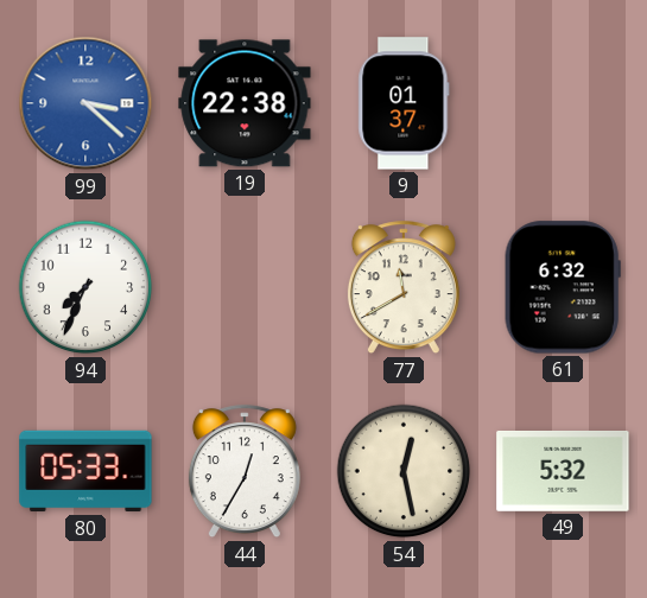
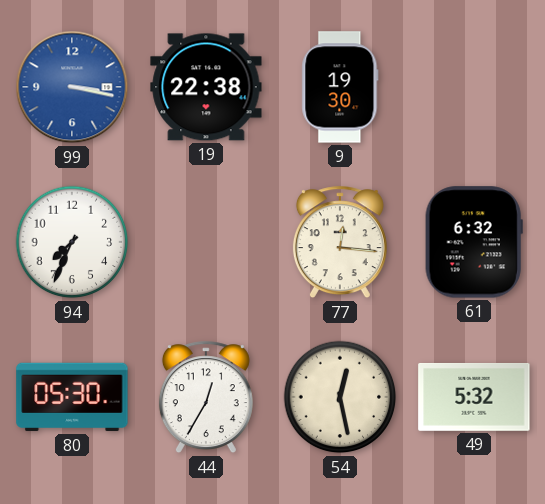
99: 3:22 -> 3:17 (72, 87)
9: 01:37 -> 19:30 (340, 87)
77: 11:40 -> 12:16 (340, 243)
80: 05:33 -> 05:30 (72, 397)
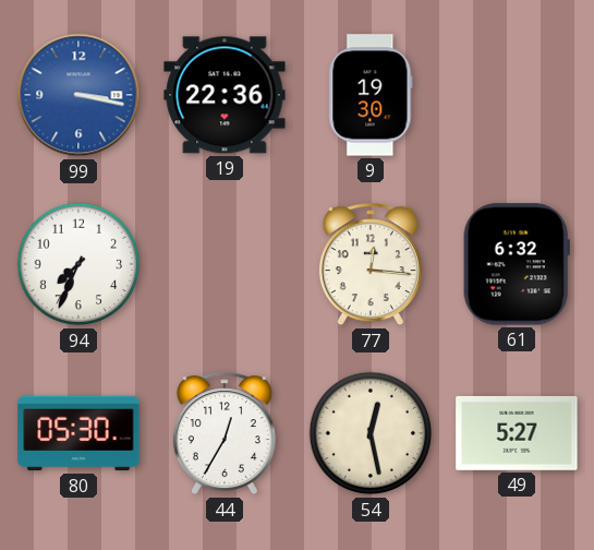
19: 22:38 -> 22:36 (225, 95)
49: 5:32 -> 5:27 (517, 433)
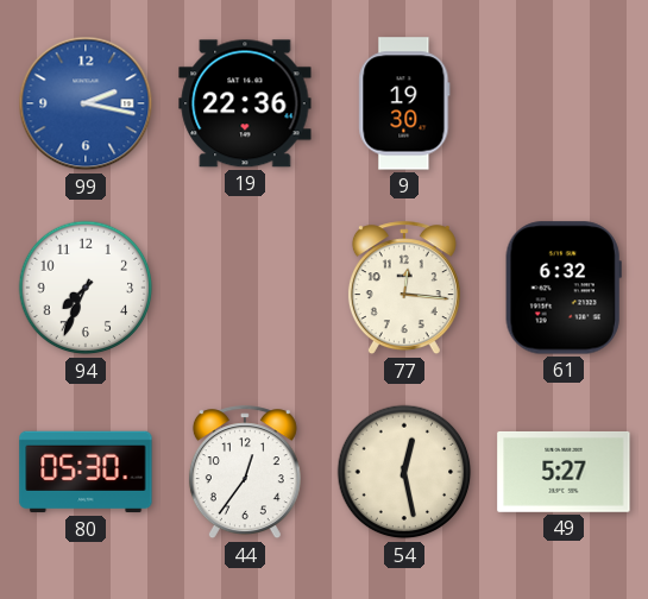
99: 3:17 -> 2:17 (86, 103)
44: 12:35 -> 12:36 (245, 473)
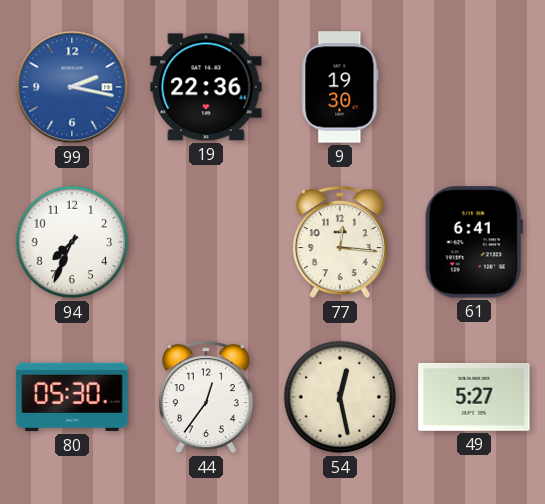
61: 6:32 -> 6:41 (474, 242)
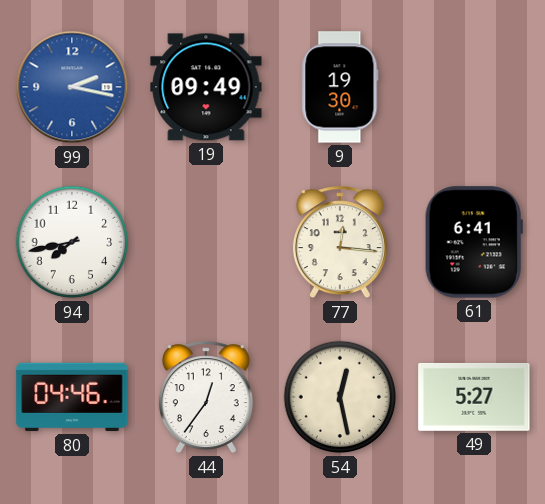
19: 22:36 -> 09:49 (206, 87)
94: 7:34 -> 7:43 (72, 242)
80: 05:30 -> 04:46 (72, 397)
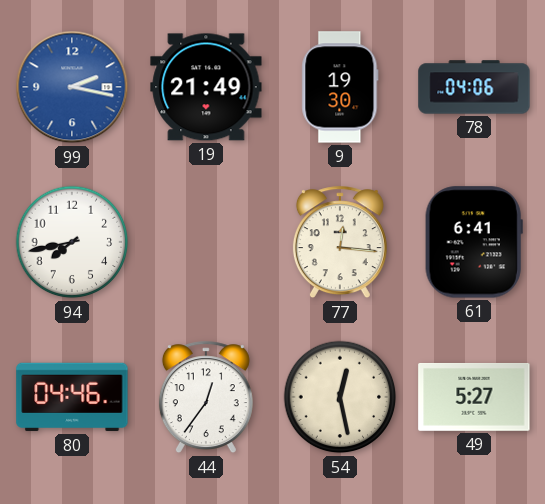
19: 09:49 -> 21:49 (206, 87)
78: none -> 04:06 (474, 87)
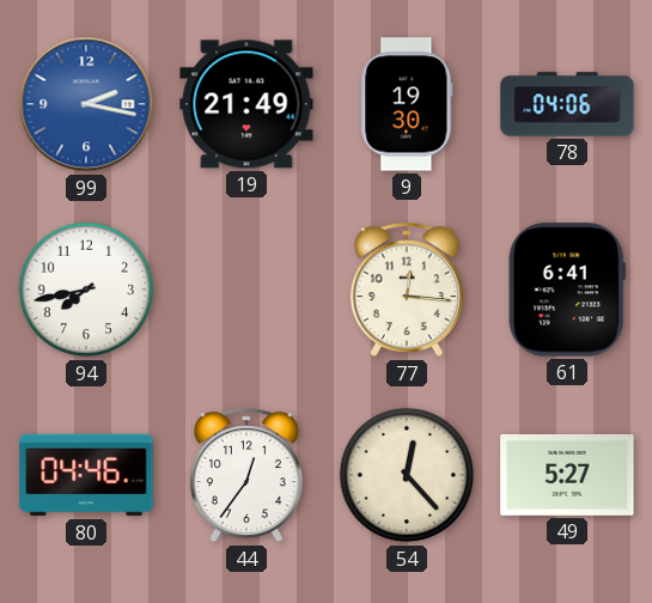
54: 12:28 -> 12:23 (407, 475)
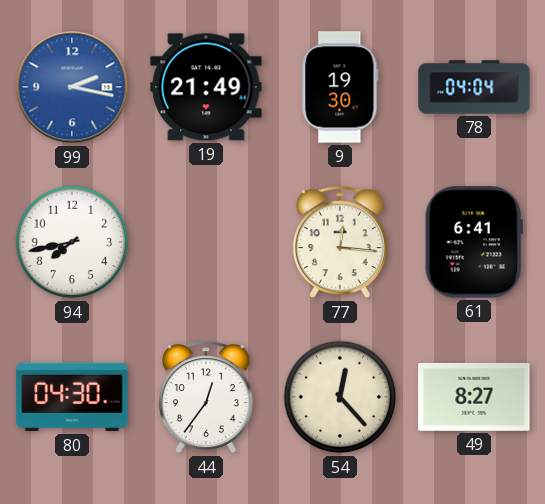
78: 04:06 -> 04:04 (474, 87)
80: 04:46 -> 04:30 (72, 397)
49: 5:27 -> 8:27 (474, 397)
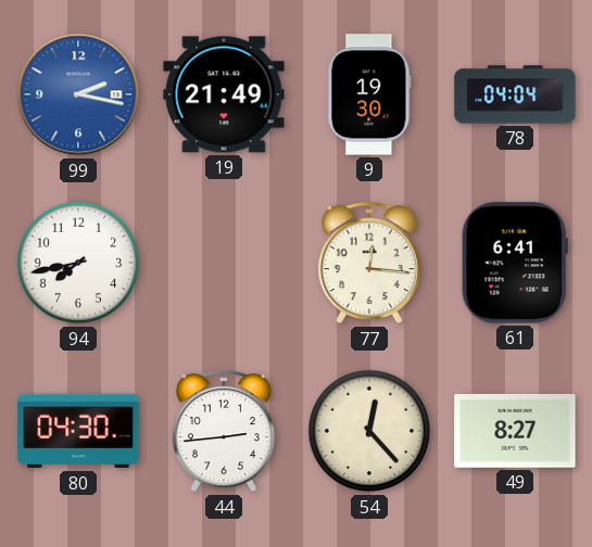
44: 12:36 -> 2:44 (224, 432)
